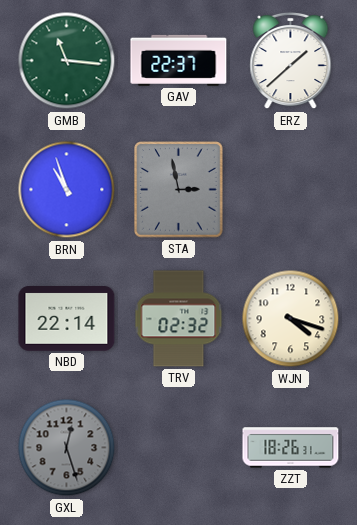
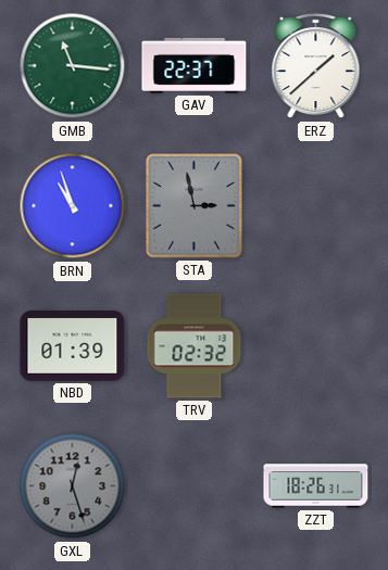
NBD: 22:14 -> 01:39 (73, 346)
WJN: 4:18 -> none (291, 319)
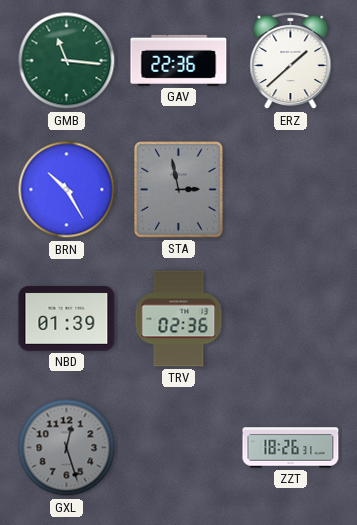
GAV: 22:37 -> 22:36 (179, 60)
BRN: 10:57 -> 10:25 (67, 190)
TRV: 02:32 -> 02:36 (179, 319)
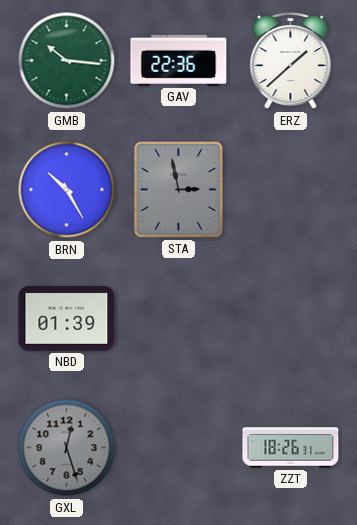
GMB: 11:16 -> 10:16 (67, 61)
TRV: 02:36 -> none (179, 319)
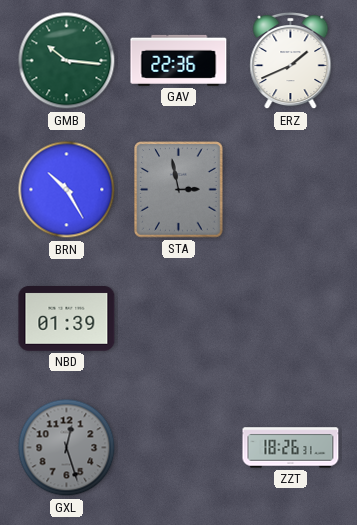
ERZ: 1:38 -> 1:41 (291, 61)
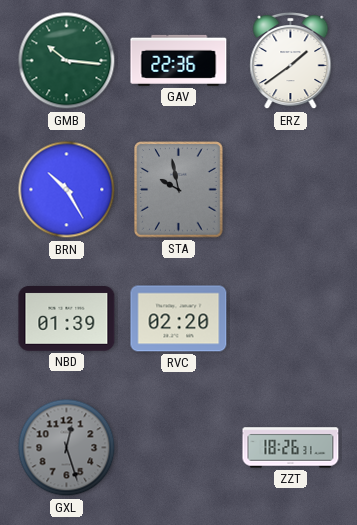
ERZ: 1:41 -> 1:39 (291, 61)
STA: 2:58 -> 9:58 (179, 190)
RVC: none -> 02:20 (179, 319)
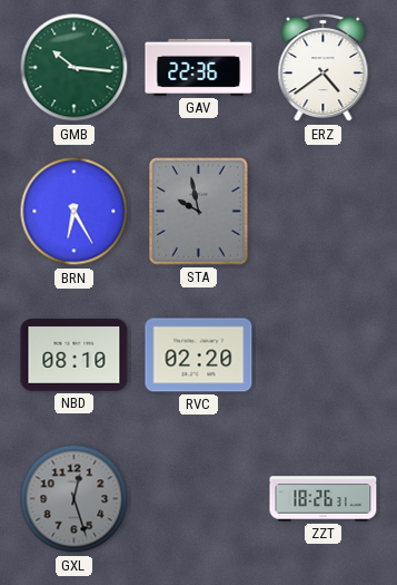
ERZ: 1:39 -> 4:39 (324, 68)
BRN: 10:25 -> 6:25 (75, 212)
NBD: 01:39 -> 08:10 (75, 355)
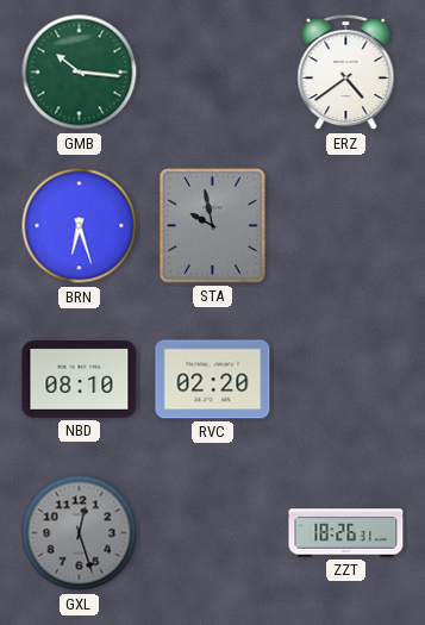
GAV: 22:36 -> none (199, 67)
BRN: 6:25 -> 6:27 (80, 226)
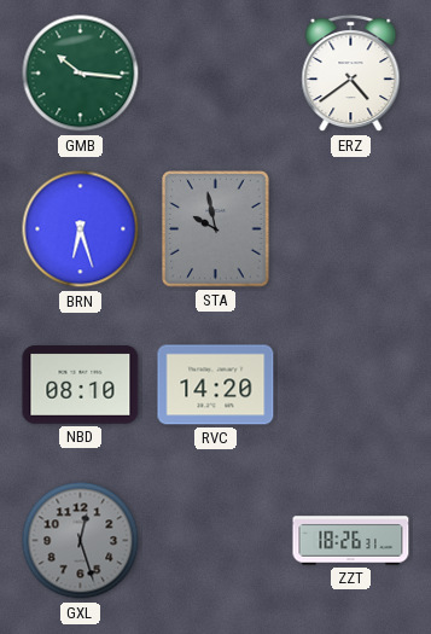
RVC: 02:20 -> 14:20 (216, 385)
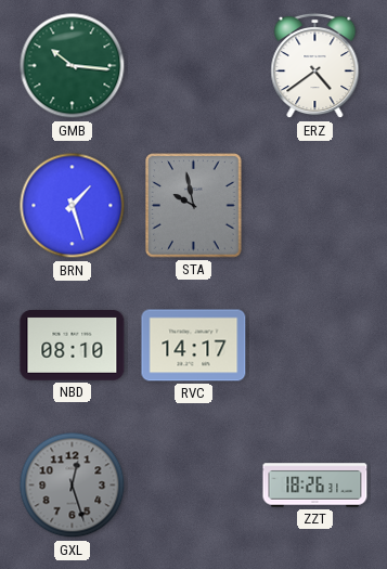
BRN: 6:27 -> 1:27 (73, 206)
RVC: 14:20 -> 14:17 (194, 346)
